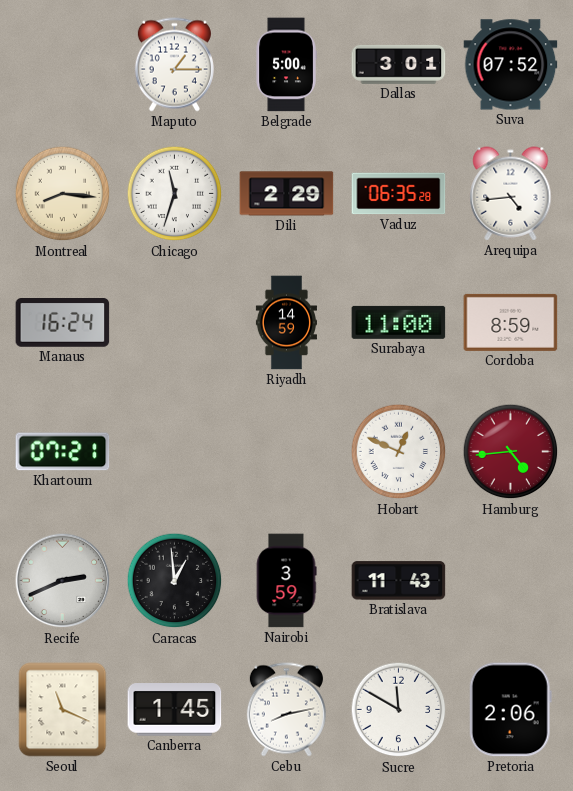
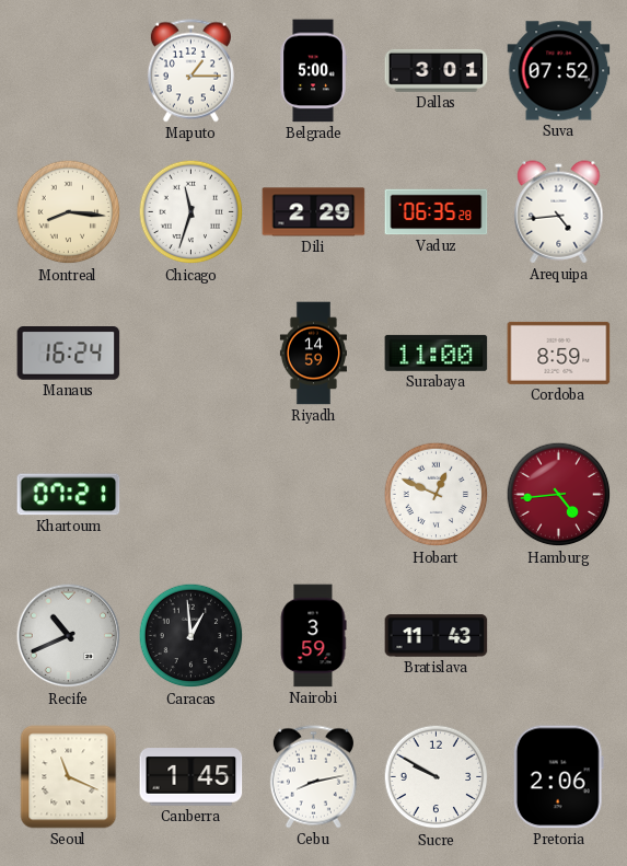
Recife: 2:41 -> 10:41 (69, 636)
Sucre: 11:50 -> 9:50 (437, 777)
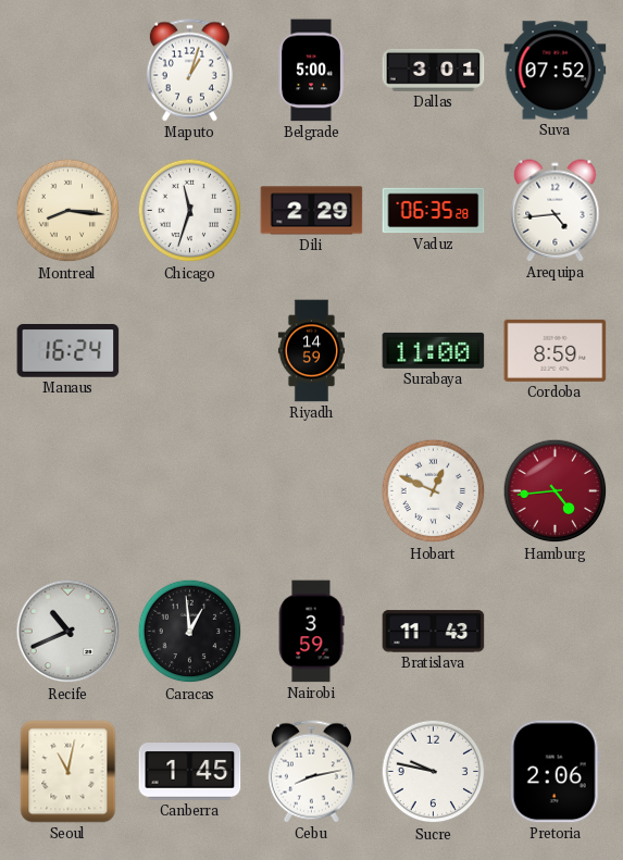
Maputo: 1:15 -> 1:03 (189, 71)
Khartoum: 07:21 -> none (69, 495)
Seoul: 11:19 -> 11:02 (68, 772)
Sucre: 9:50 -> 9:47 (434, 772)
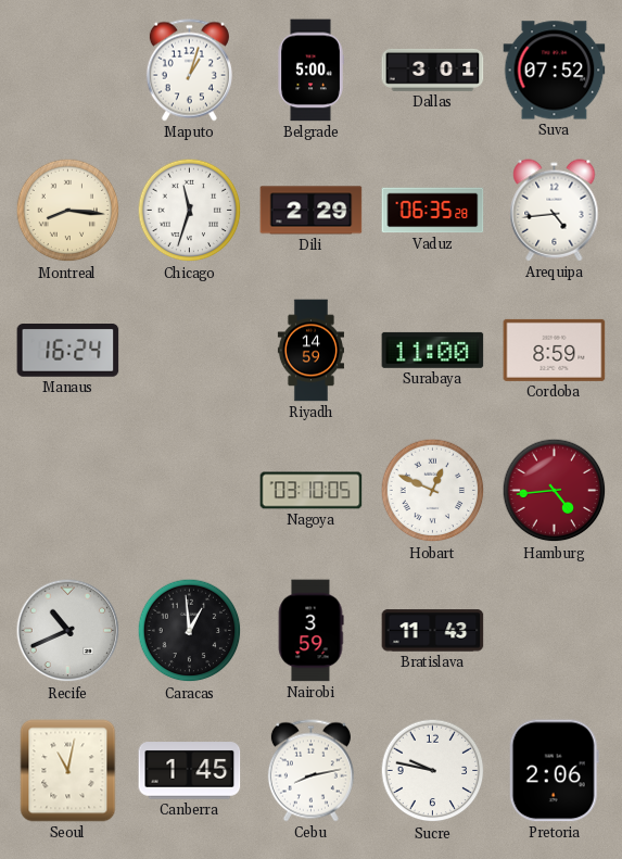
Nagoya: none -> 03:10 (312, 491)
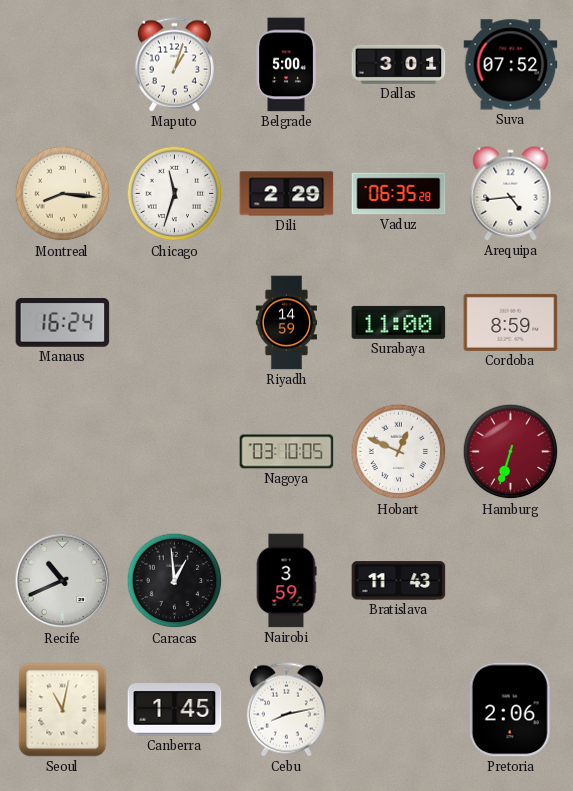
Hamburg: 4:44 -> 6:33 (511, 452)
Sucre: 9:47 -> none (433, 771)
